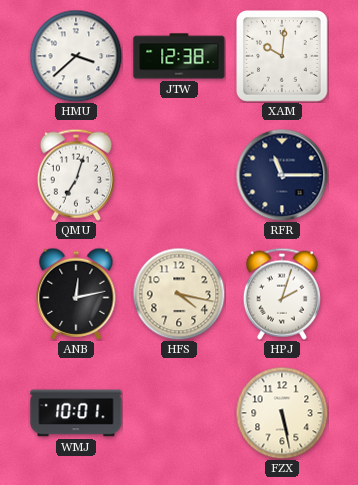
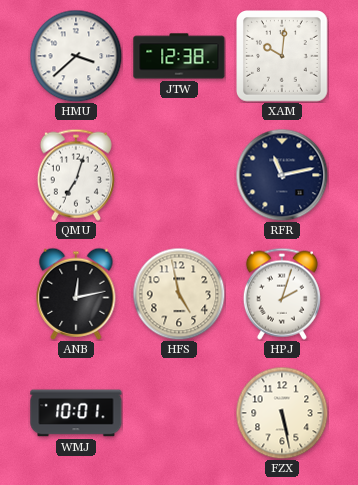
RFR: 11:15 -> 11:13 (282, 175)
HFS: 4:17 -> 4:58 (179, 294)
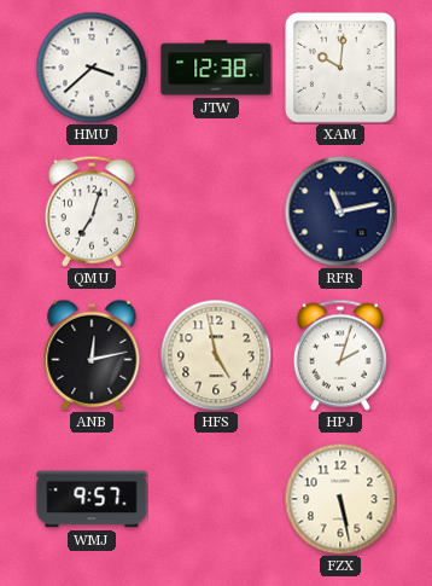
WMJ: 10:01 -> 9:57 (92, 499)
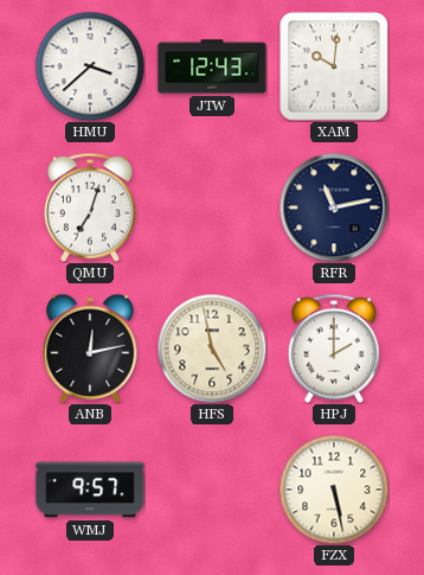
JTW: 12:38 -> 12:43 (212, 66)
HPJ: 2:03 -> 2:00 (334, 349)
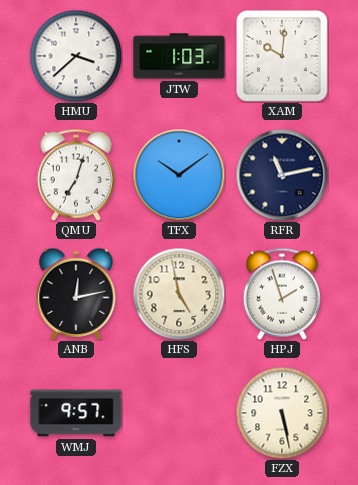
JTW: 12:43 -> 1:03 (179, 56)
TFX: none -> 10:09 (179, 175)
HPJ: 2:00 -> 1:57 (282, 294)
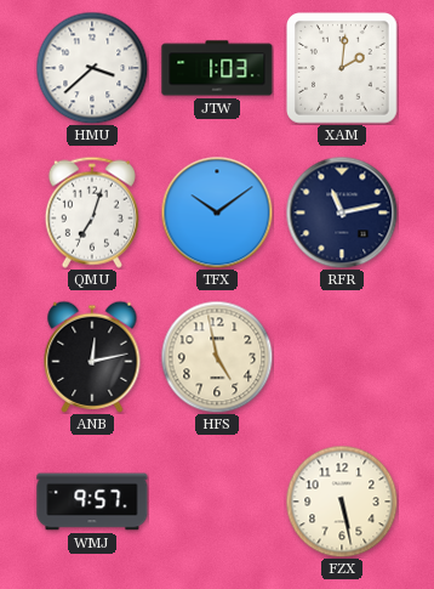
XAM: 10:01 -> 2:01 (343, 69)
HPJ: 1:57 -> none (282, 294)
